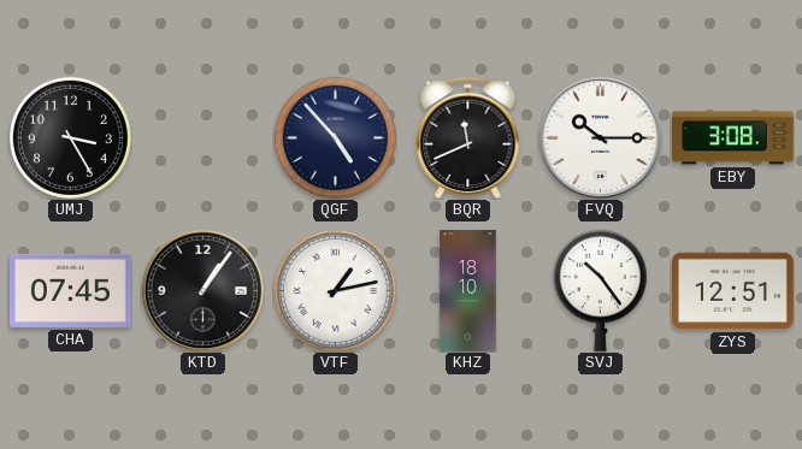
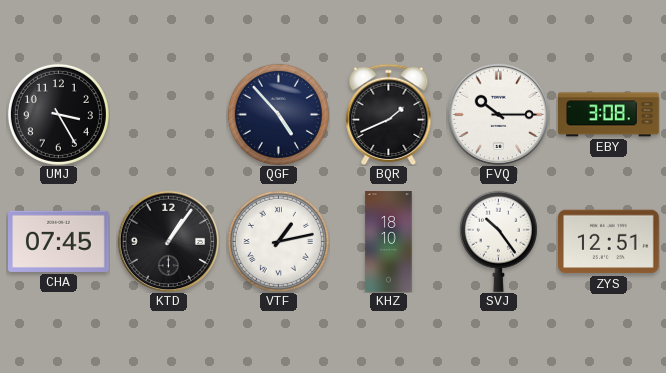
BQR: 11:41 -> 1:41 (389, 114)
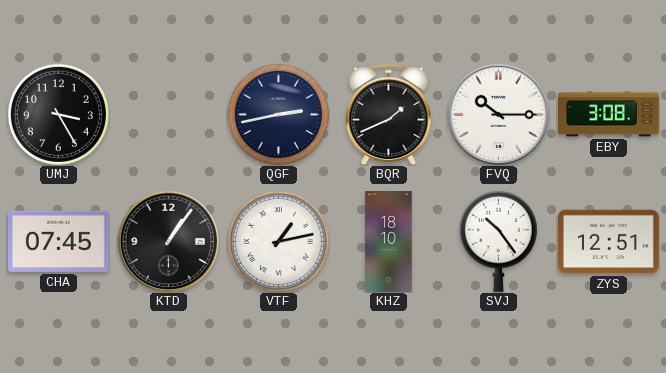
QGF: 4:53 -> 2:43 (278, 114)
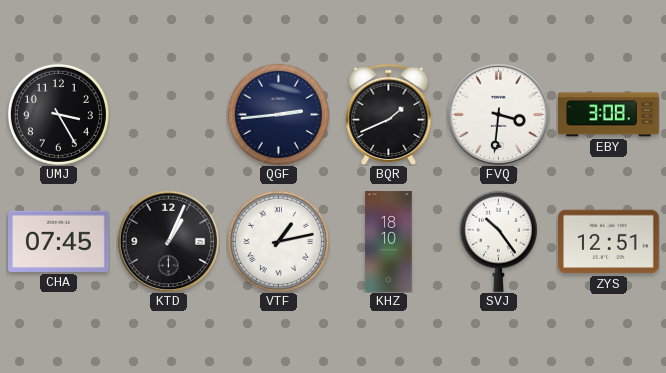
QGF: 2:43 -> 2:44 (278, 114)
FVQ: 10:15 -> 3:31 (498, 114)
KTD: 1:06 -> 1:04 (168, 241)
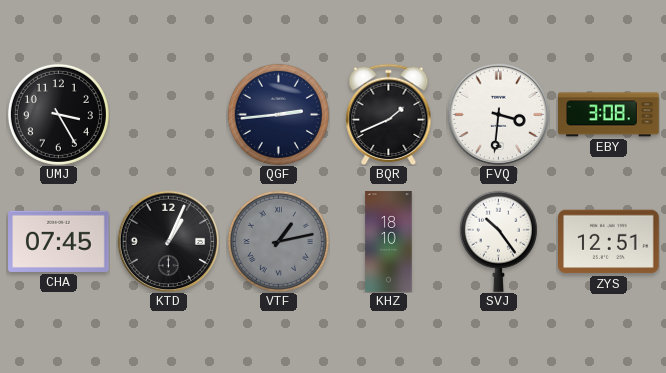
VTF dial: white -> grey (278, 241)
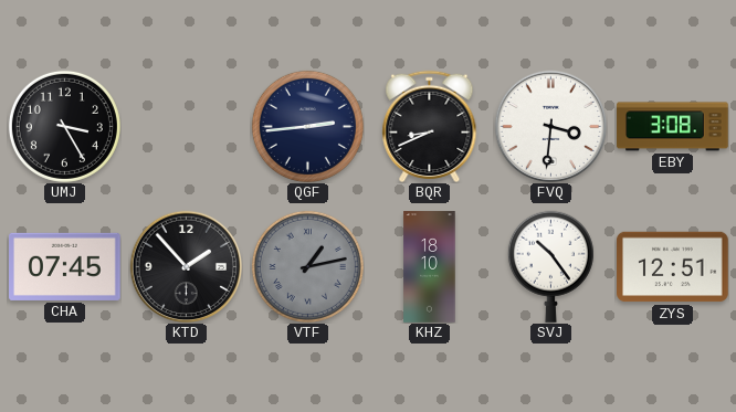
BQR: 1:41 -> 8:41 (430, 126)
KTD: 1:04 -> 1:53 (186, 266)
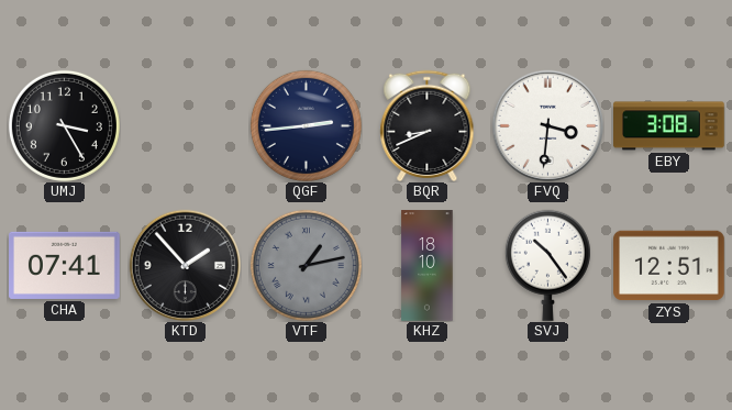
CHA: 07:45 -> 07:41 (65, 265)
